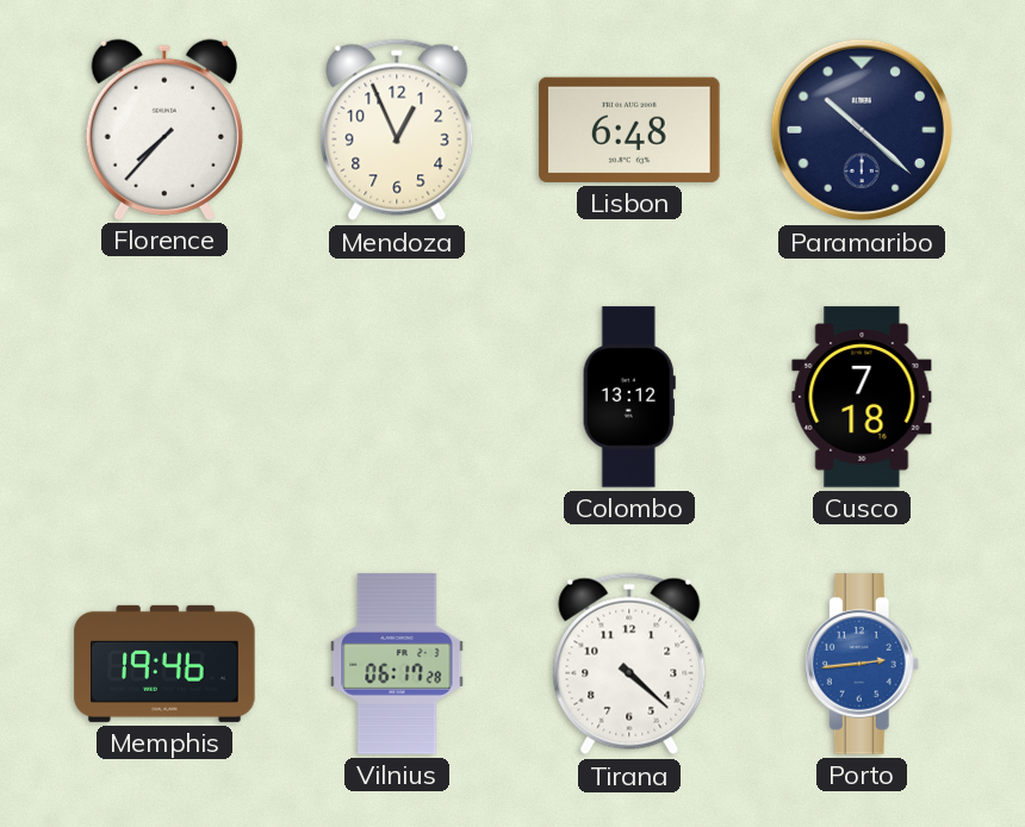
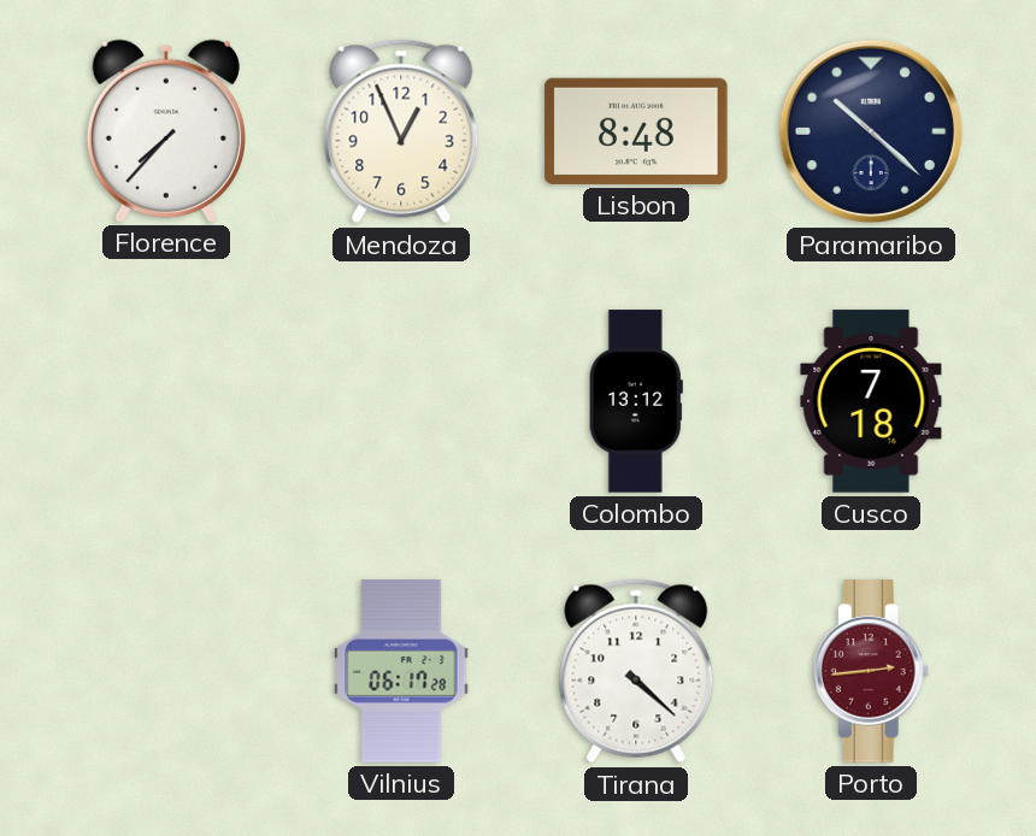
Lisbon: 6:48 -> 8:48 (636, 131)
Memphis: 19:46 -> none (164, 664)
Porto dial: blue -> burgundy (871, 671)
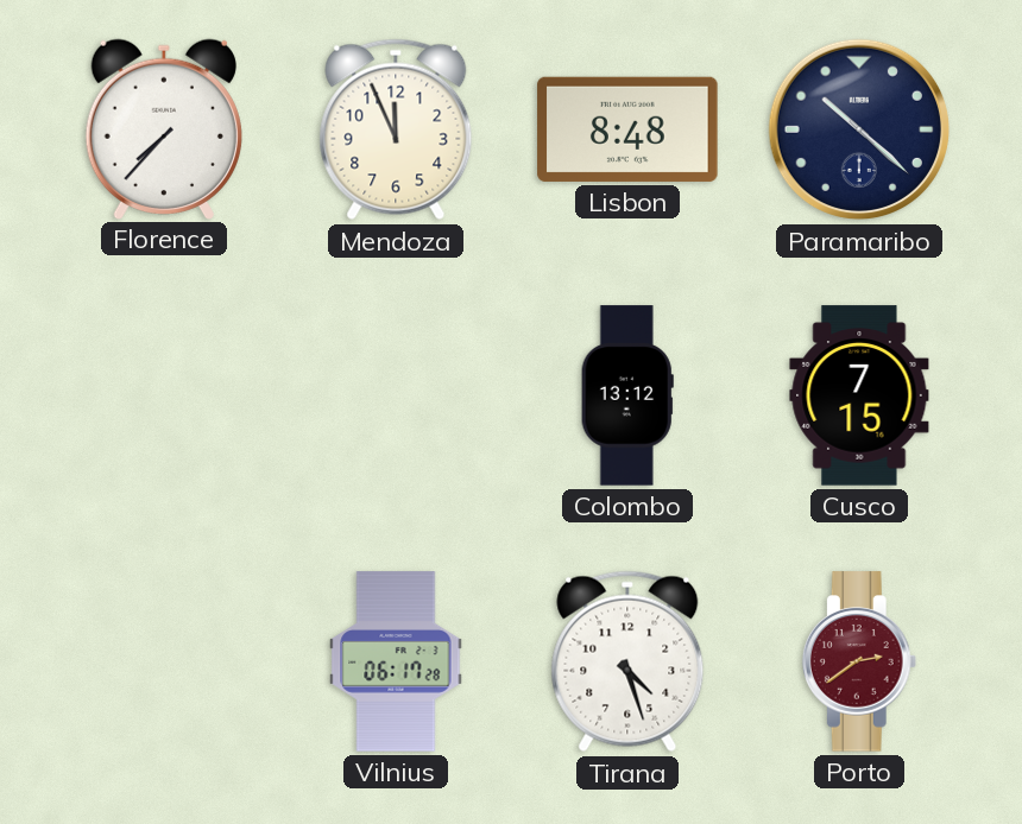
Mendoza: 12:56 -> 11:56 (396, 129)
Cusco: 7:18 -> 7:15 (859, 395)
Tirana: 4:22 -> 4:27 (627, 661)
Porto: 2:44 -> 2:39 (859, 661)
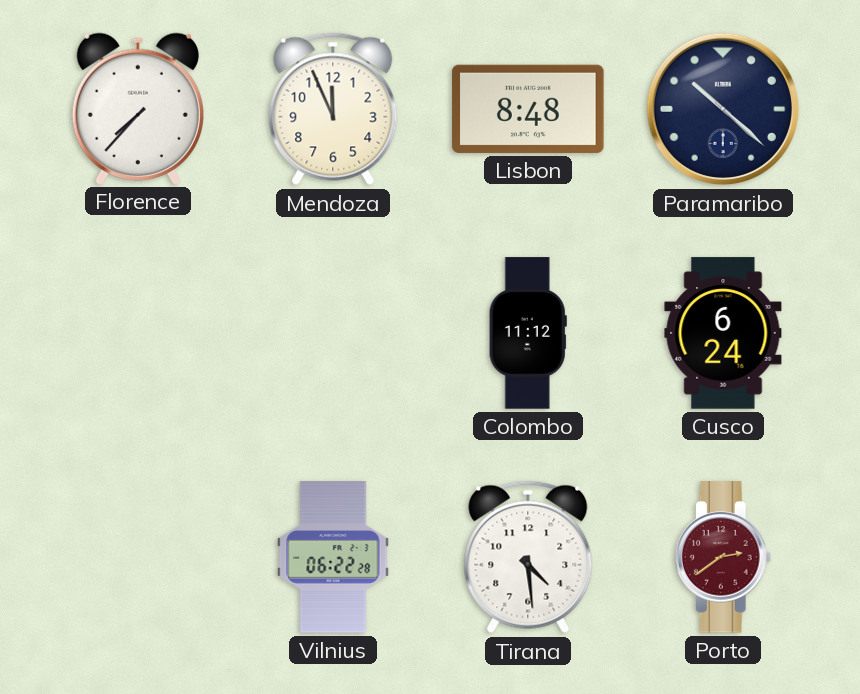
Colombo: 13:12 -> 11:12 (528, 333)
Cusco: 7:15 -> 6:24 (723, 333)
Vilnius: 06:17 -> 06:22 (333, 557)
Tirana: 4:27 -> 4:29 (528, 557)
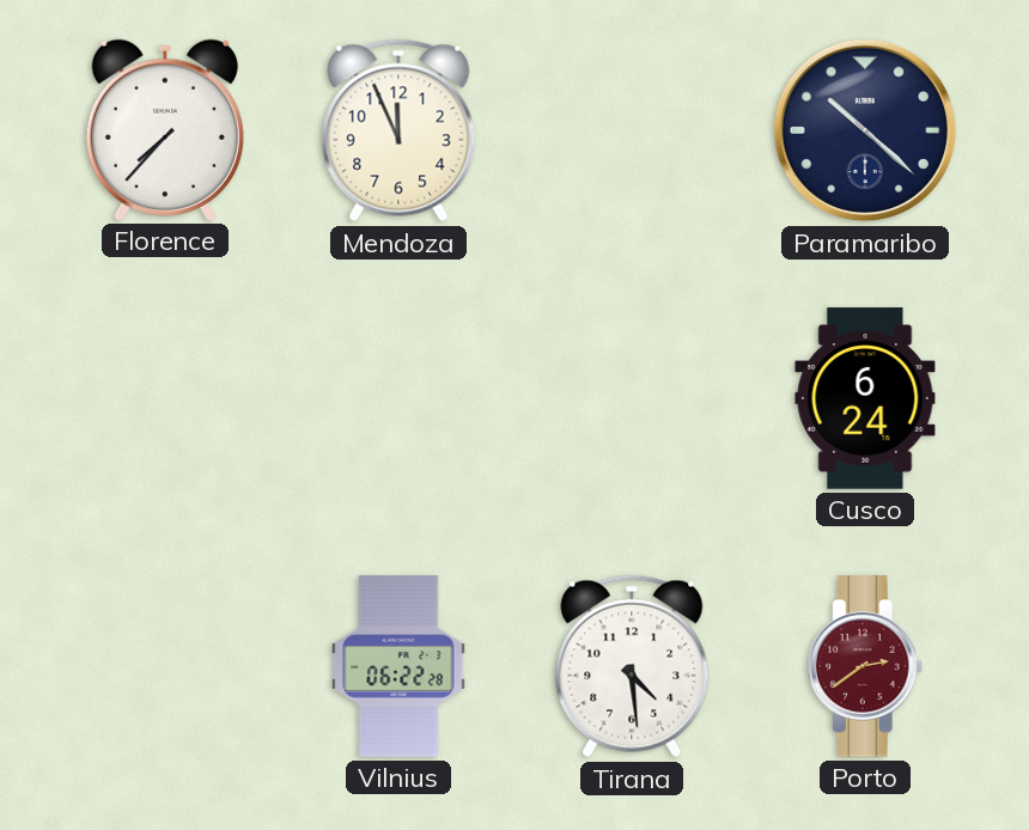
Lisbon: 8:48 -> none (528, 109)
Colombo: 11:12 -> none (528, 333)
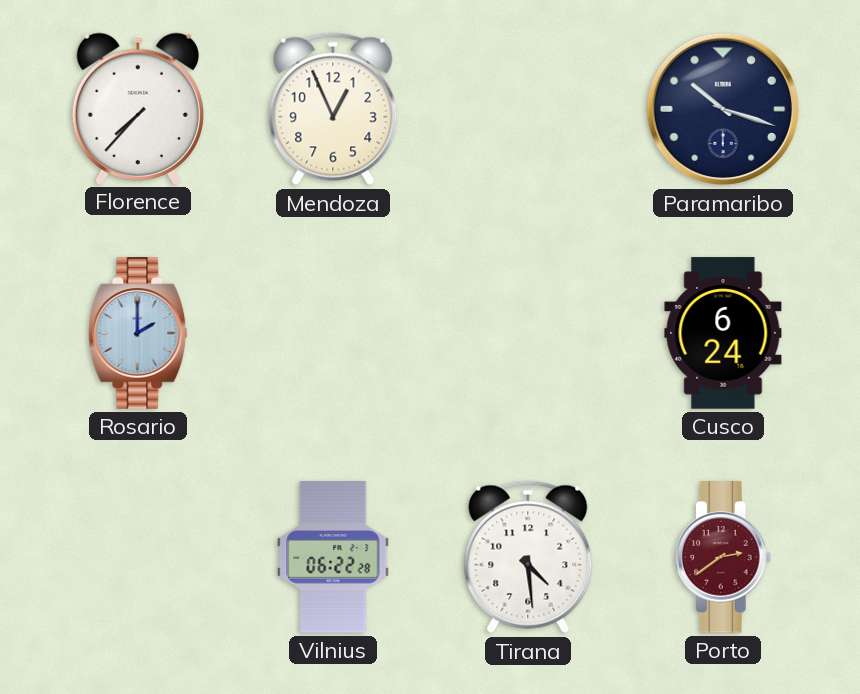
Mendoza: 11:56 -> 12:56 (333, 109)
Paramaribo: 10:22 -> 10:18 (723, 109)
Rosario: none -> 2:00 (138, 333)
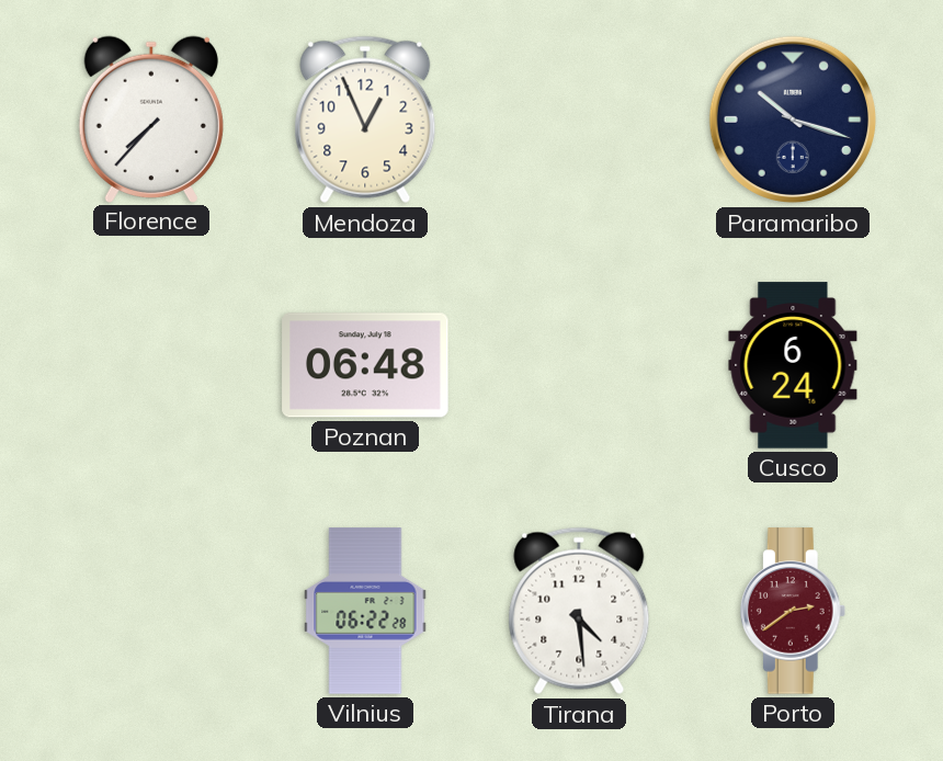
Rosario: 2:00 -> none (138, 333)
Poznan: none -> 06:48 (365, 365)
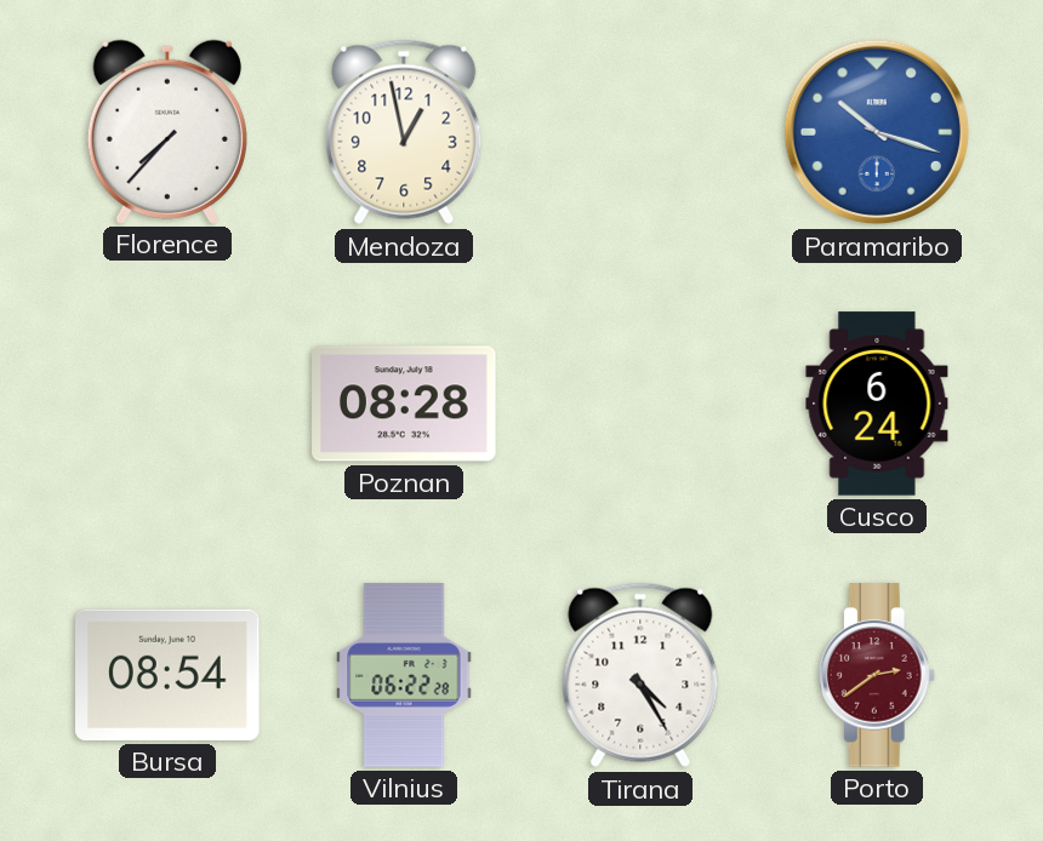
Mendoza: 12:56 -> 12:58 (404, 132)
Paramaribo dial: navy -> blue (877, 132)
Poznan: 06:48 -> 08:28 (404, 404)
Bursa: none -> 08:54 (167, 675)
Tirana: 4:29 -> 4:25 (640, 675)
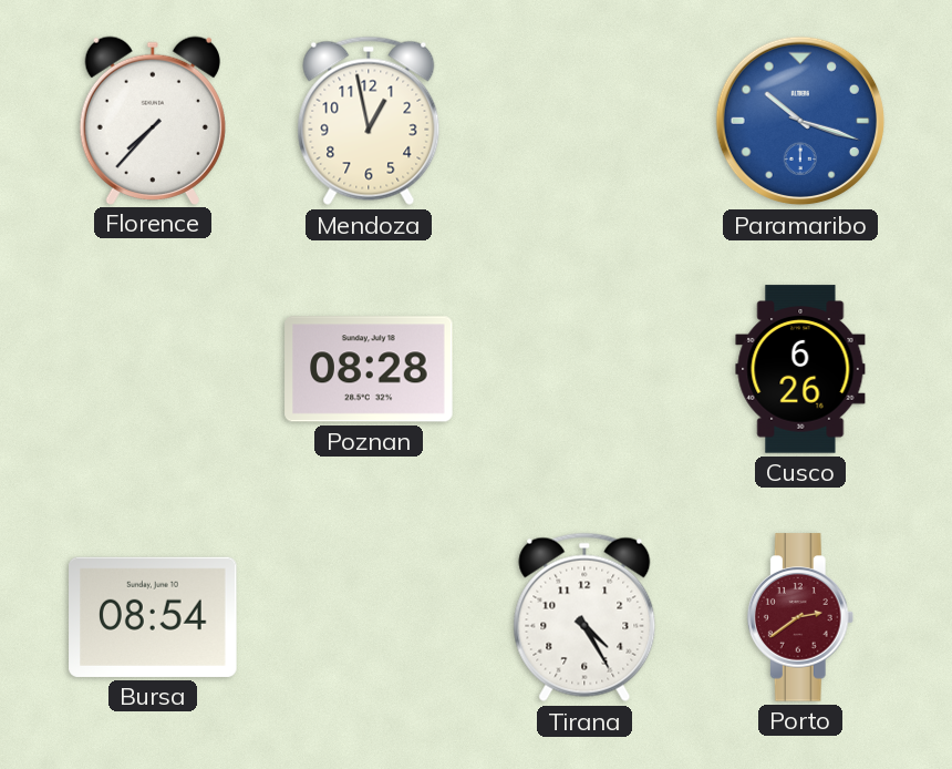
Cusco: 6:24 -> 6:26 (800, 369)
Vilnius: 06:22 -> none (404, 675)
